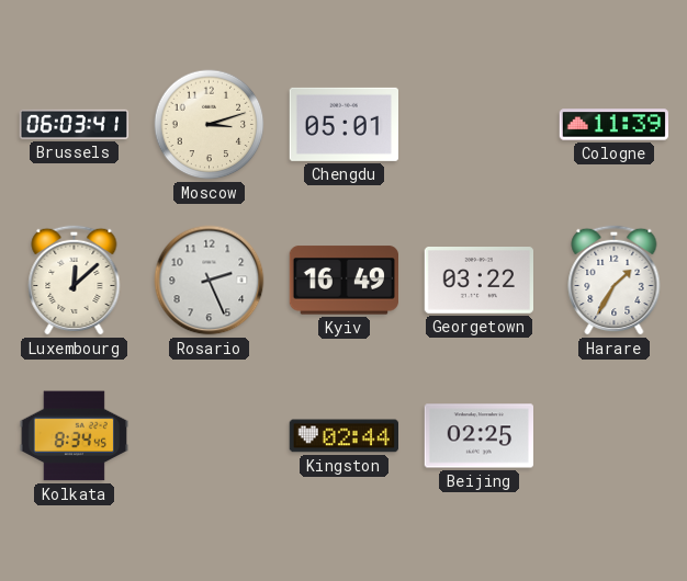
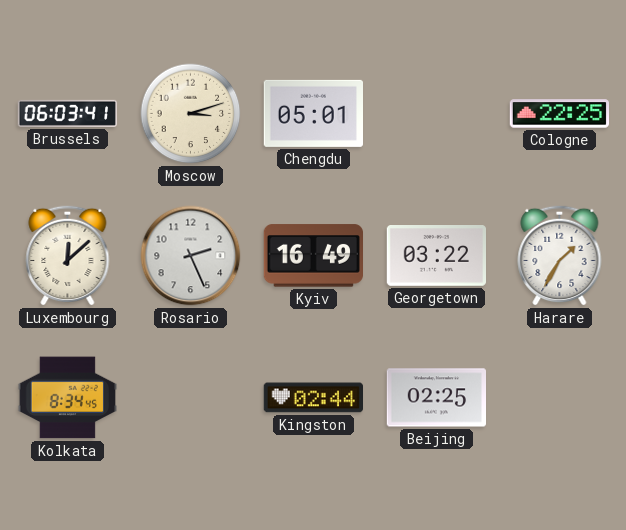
Cologne: 11:39 -> 22:25 (559, 114)
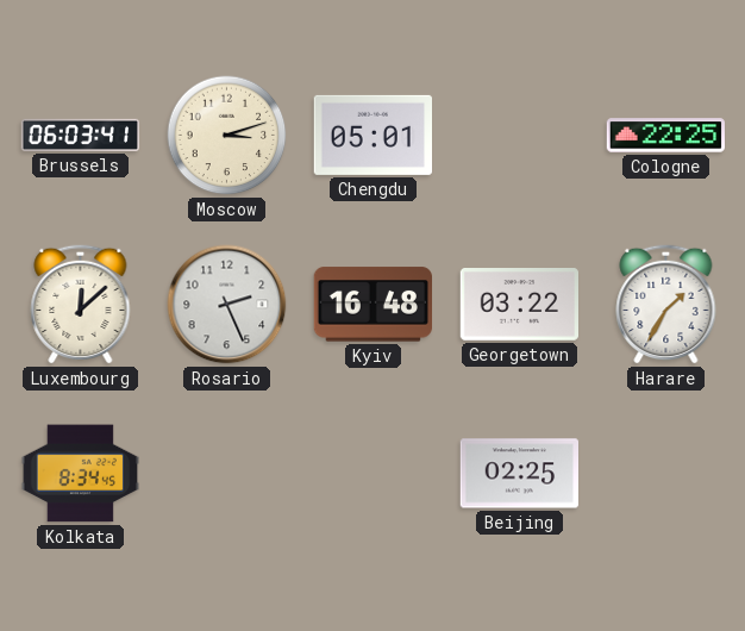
Kyiv: 16:49 -> 16:48 (372, 305)
Kingston: 02:44 -> none (313, 398)
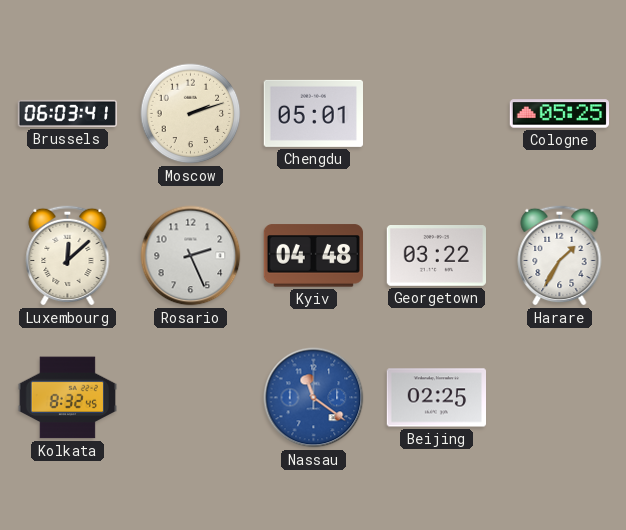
Moscow: 3:12 -> 2:12 (191, 114)
Cologne: 22:25 -> 05:25 (559, 114)
Kyiv: 16:48 -> 04:48 (313, 256)
Kolkata: 8:34 -> 8:32 (67, 398)
Nassau: none -> 11:21 (314, 398)
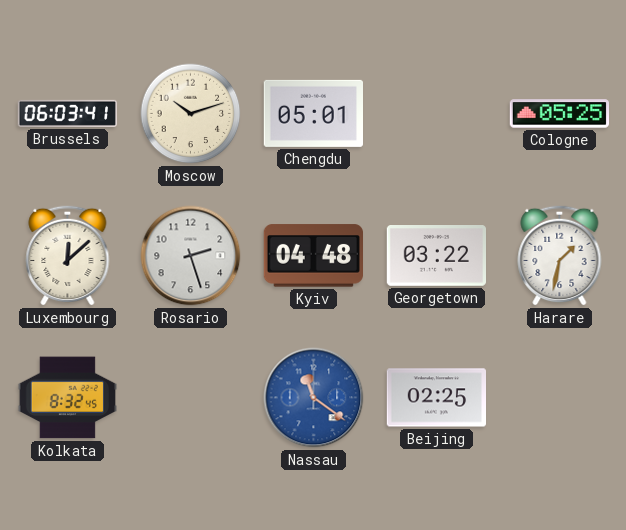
Moscow: 2:12 -> 10:12 (191, 114)
Rosario: 2:26 -> 2:27 (191, 256)
Harare: 1:35 -> 1:32 (560, 255)
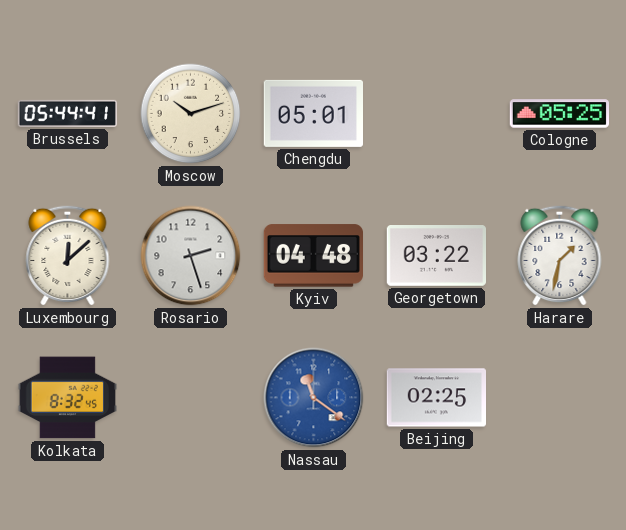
Brussels: 06:03 -> 05:44 (68, 113)
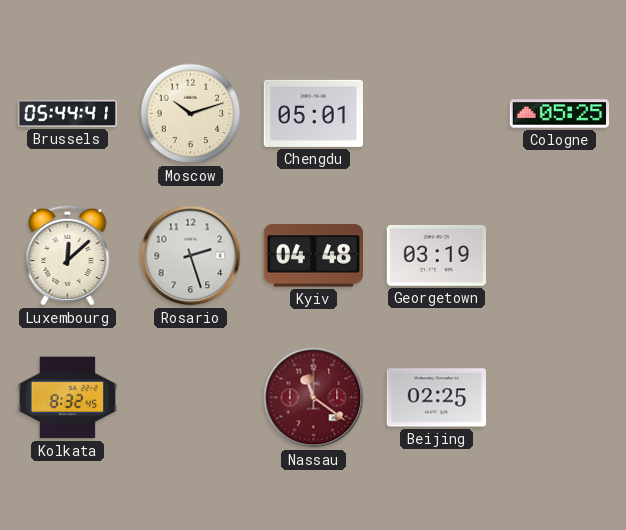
Georgetown: 03:22 -> 03:19 (436, 256)
Harare: 1:32 -> none (560, 255)
Nassau dial: blue -> burgundy (314, 398)
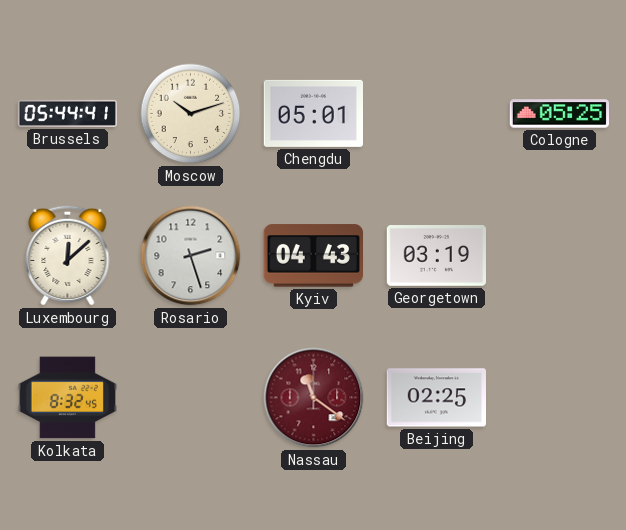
Kyiv: 04:48 -> 04:43 (313, 256)
